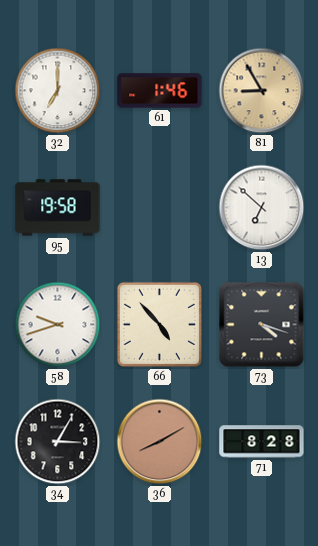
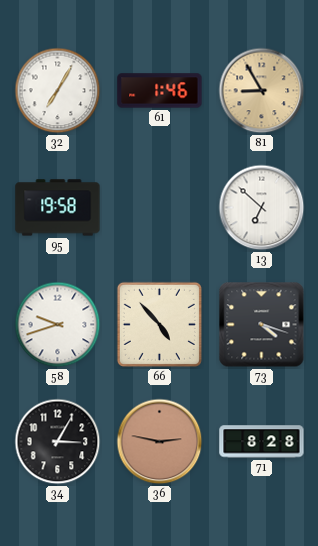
32: 7:00 -> 7:05 (58, 91)
36: 8:10 -> 2:47 (160, 442)
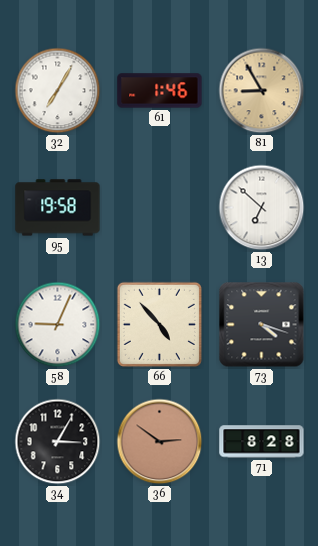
58: 9:42 -> 9:04 (58, 325)
36: 2:47 -> 2:51 (160, 442)
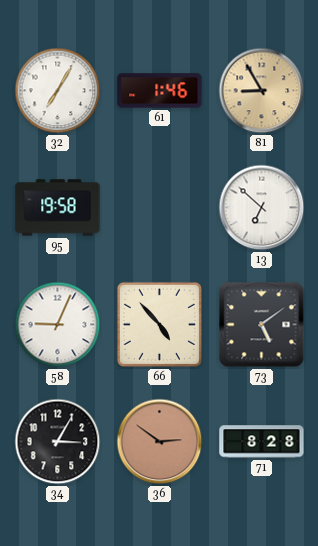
73: 4:18 -> 5:09 (262, 325)
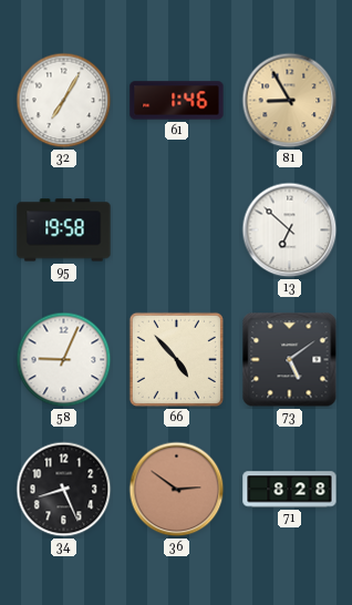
34: 3:05 -> 8:26 (64, 490)
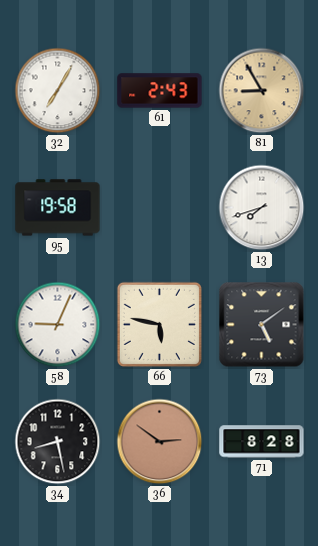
61: 1:46 -> 2:43 (160, 91)
13: 6:52 -> 7:42 (262, 208)
66: 4:53 -> 5:47 (159, 324)
34: 8:26 -> 8:28 (58, 442)
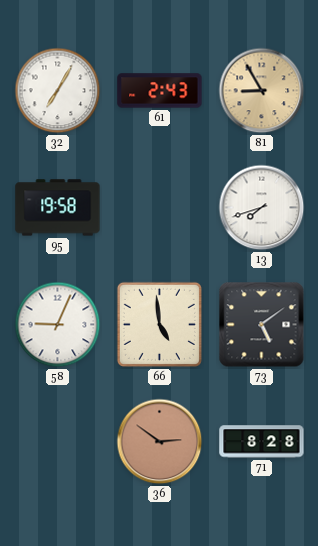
66: 5:47 -> 4:59 (159, 324)
34: 8:28 -> none (58, 442)
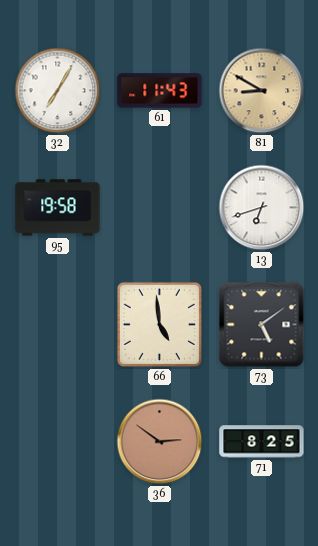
61: 2:43 -> 11:43 (160, 91)
81: 8:55 -> 8:50 (262, 91)
13: 7:42 -> 6:42 (262, 208)
58: 9:04 -> none (58, 325)
71: 8:28 -> 8:25 (262, 442)
